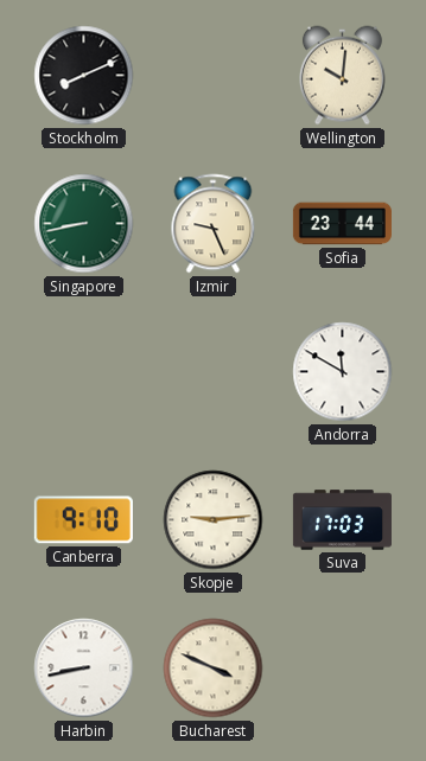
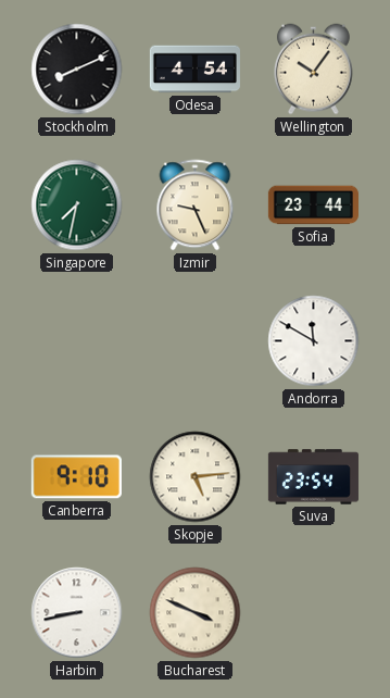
Odesa: none -> 4:54 (194, 70)
Wellington: 10:01 -> 10:06 (313, 70)
Singapore: 8:43 -> 7:32 (77, 205)
Skopje: 9:14 -> 5:14 (196, 477)
Suva: 17:03 -> 23:54 (313, 477)
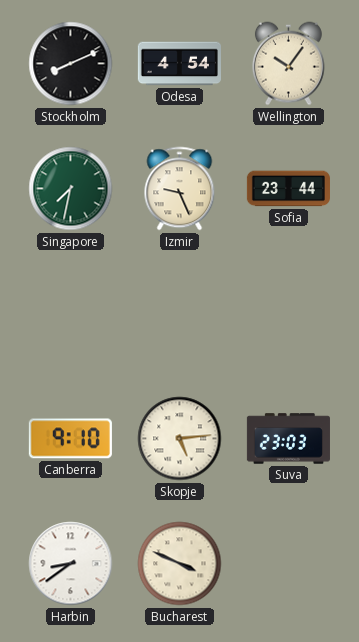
Andorra: 11:50 -> none (314, 341)
Suva: 23:54 -> 23:03 (288, 439)
Harbin: 8:43 -> 8:39 (71, 564)
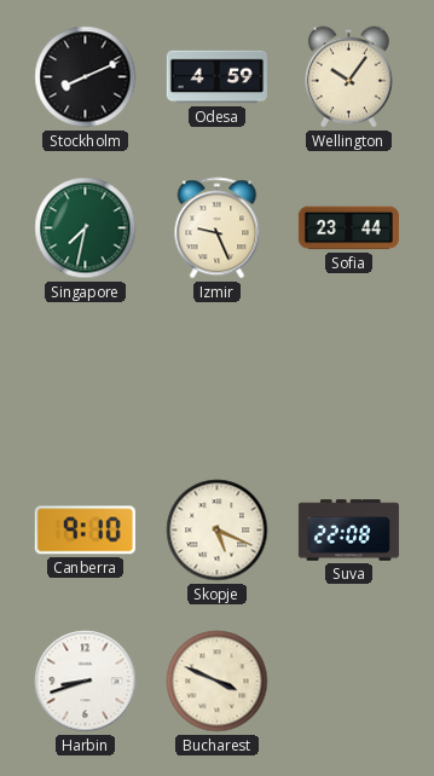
Odesa: 4:54 -> 4:59 (216, 77)
Skopje: 5:14 -> 5:19 (218, 531)
Suva: 23:03 -> 22:08 (348, 531)
Harbin: 8:39 -> 8:42 (86, 682)
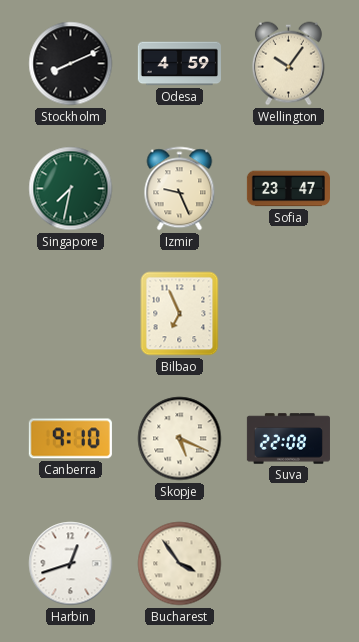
Sofia: 23:44 -> 23:47 (288, 189)
Bilbao: none -> 6:56 (180, 314)
Harbin: 8:42 -> 12:42 (71, 564)
Bucharest: 3:49 -> 3:54 (180, 564)
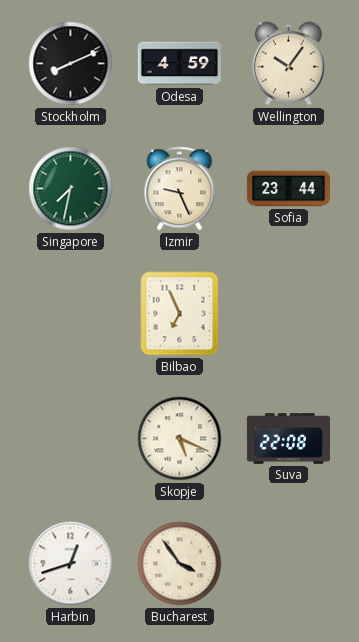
Sofia: 23:47 -> 23:44 (288, 189)
Canberra: 9:10 -> none (70, 439)
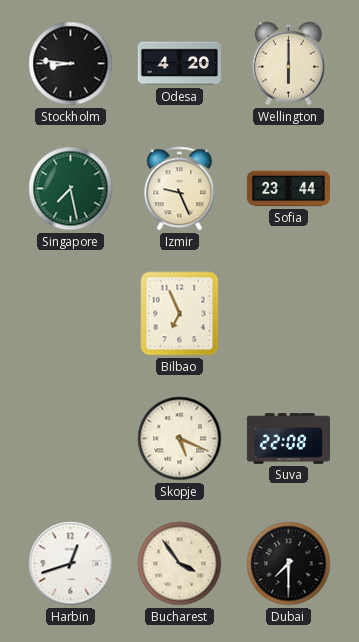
Stockholm: 8:11 -> 8:46 (71, 64)
Odesa: 4:59 -> 4:20 (179, 64)
Wellington: 10:06 -> 6:00 (288, 64)
Singapore: 7:32 -> 7:28 (71, 189)
Dubai: none -> 7:30 (289, 564)
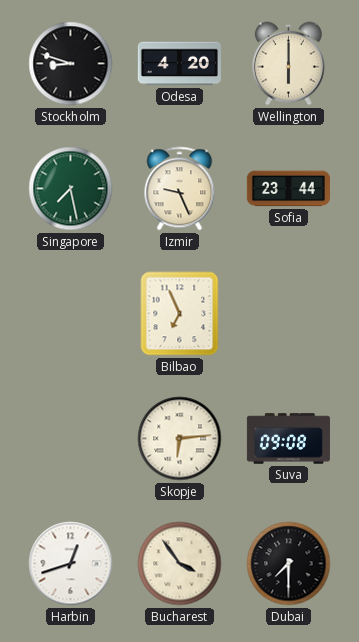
Stockholm: 8:46 -> 8:48 (71, 64)
Skopje: 5:19 -> 6:14 (180, 439)
Suva: 22:08 -> 09:08 (288, 439)
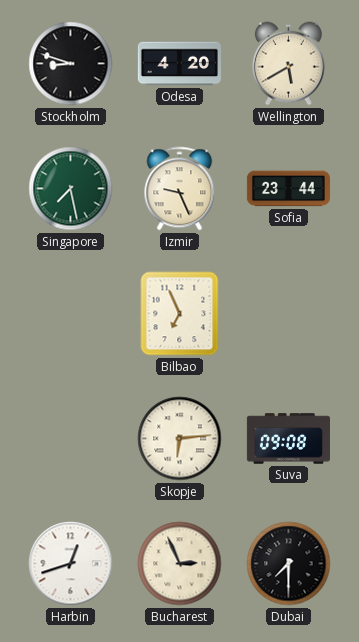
Wellington: 6:00 -> 5:40 (288, 64)
Bucharest: 3:54 -> 2:56 (180, 564)
